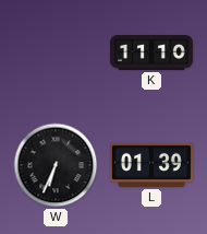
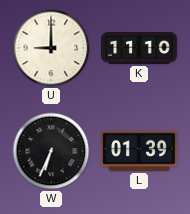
U: none -> 9:00 (51, 48)
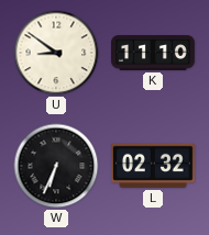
U: 9:00 -> 8:51 (56, 53)
L: 01:39 -> 02:32 (154, 166)
